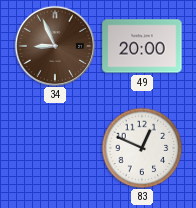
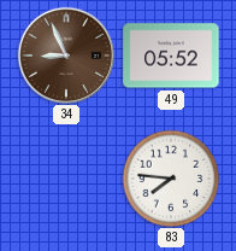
49: 20:00 -> 05:52 (171, 56)
83: 12:49 -> 7:46 (171, 179)
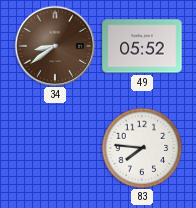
34: 8:56 -> 8:39 (55, 46)
